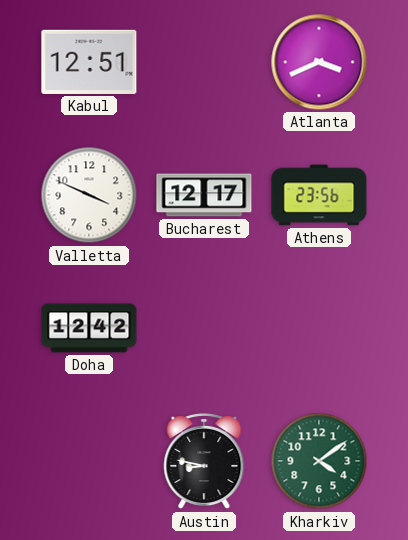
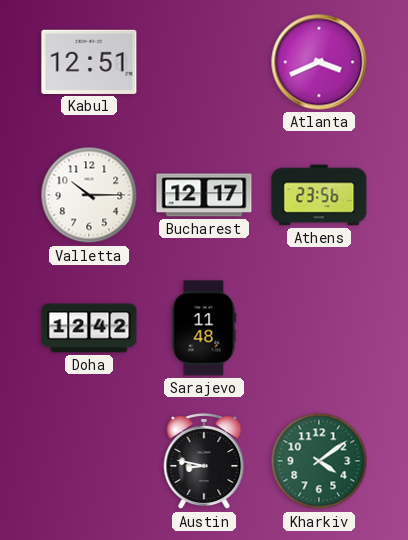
Valletta: 3:49 -> 10:15 (89, 195)
Sarajevo: none -> 11:48 (204, 328)
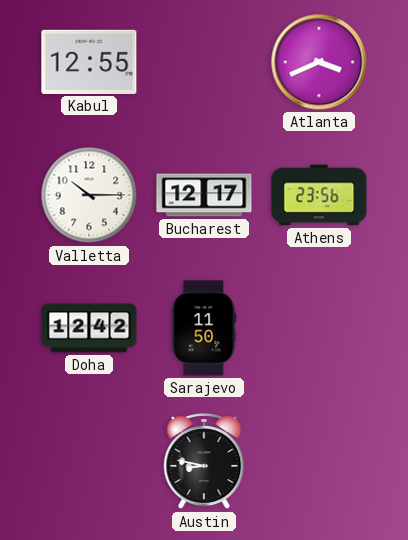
Kabul: 12:51 -> 12:55 (89, 62)
Sarajevo: 11:48 -> 11:50 (204, 328)
Kharkiv: 4:09 -> none (319, 461)
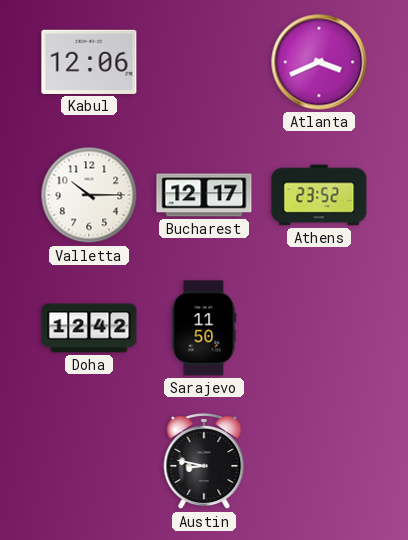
Kabul: 12:55 -> 12:06 (89, 62)
Athens: 23:56 -> 23:52 (319, 195)
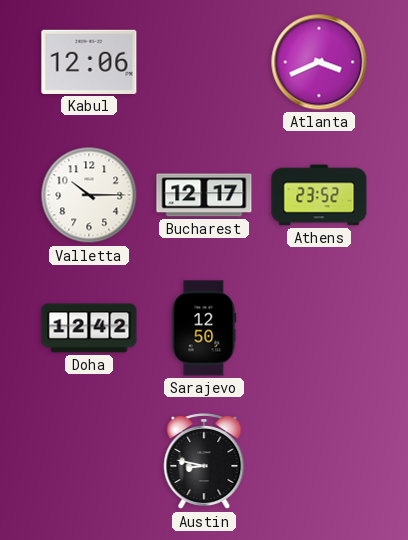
Sarajevo: 11:50 -> 12:50 (204, 328)
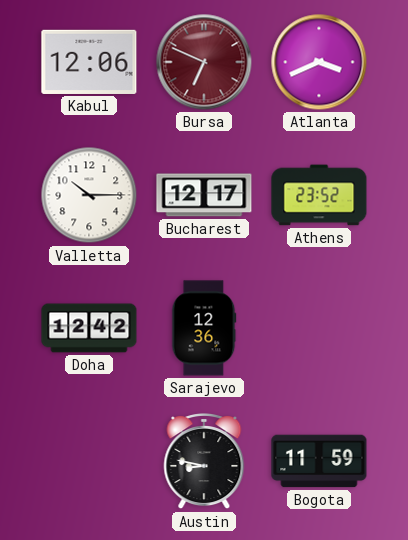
Bursa: none -> 6:49 (204, 62)
Sarajevo: 12:50 -> 12:36 (204, 328)
Bogota: none -> 11:59 (319, 461)
